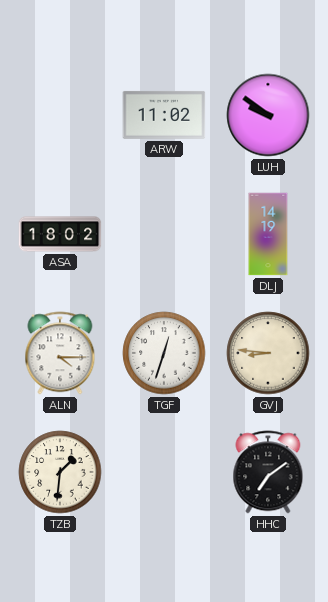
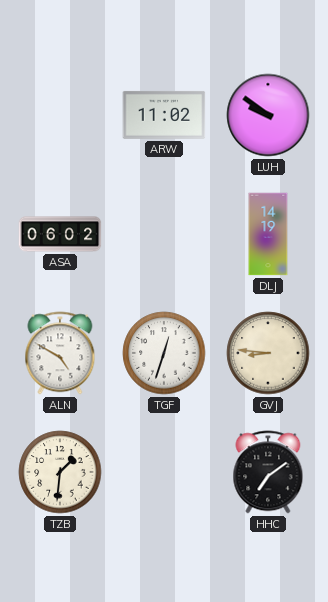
ASA: 18:02 -> 06:02 (60, 234)
ALN: 4:15 -> 4:50 (60, 353)
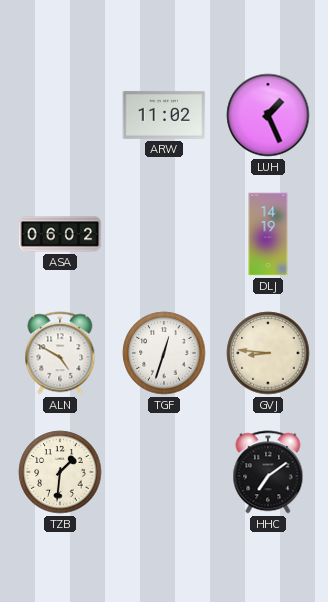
LUH: 9:51 -> 1:26 (268, 115)
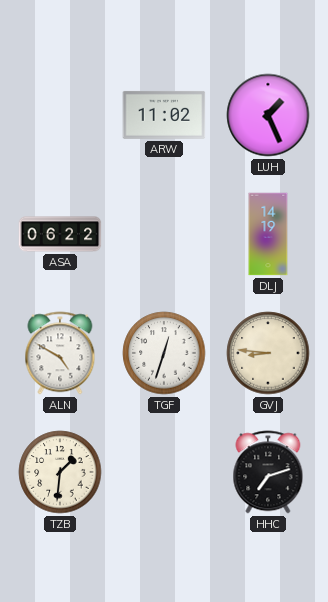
ASA: 06:02 -> 06:22 (60, 234)
HHC: 7:09 -> 7:12 (268, 472)
